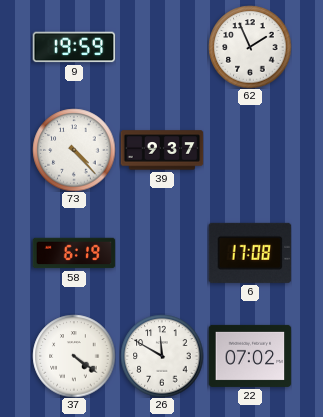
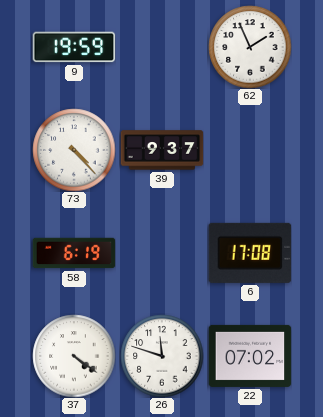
26: 11:50 -> 11:48 (162, 356)
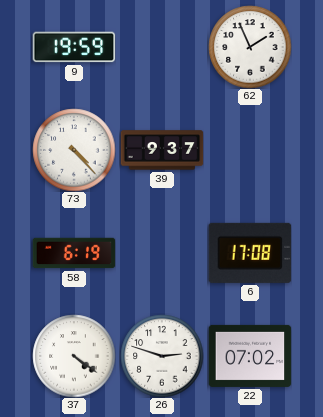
26: 11:48 -> 2:48 (162, 356)
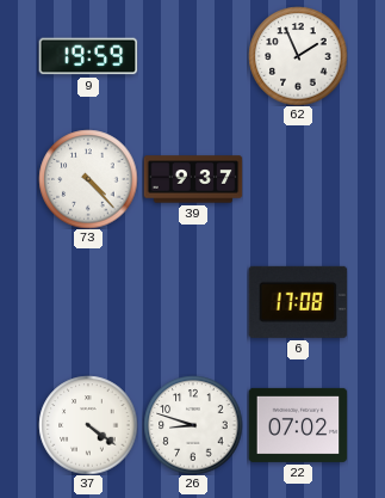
58: 6:19 -> none (74, 253)
26: 2:48 -> 8:48 (193, 425)
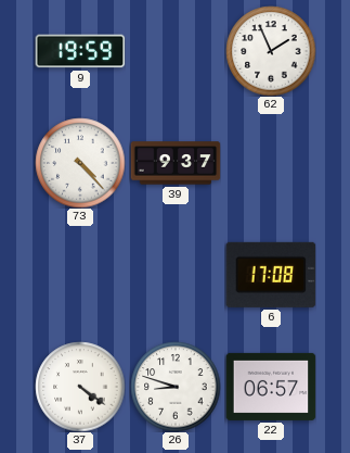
22: 07:02 -> 06:57 (271, 387)
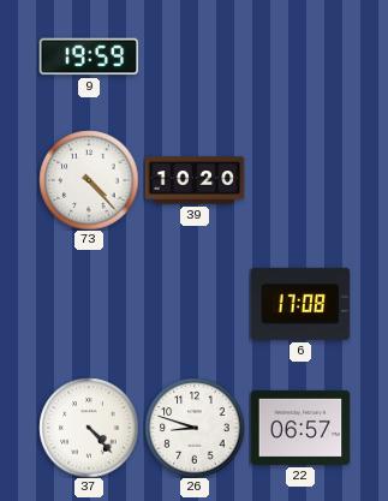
62: 1:56 -> none (271, 51)
39: 9:37 -> 10:20 (195, 180)
37: 4:21 -> 4:23 (89, 428)
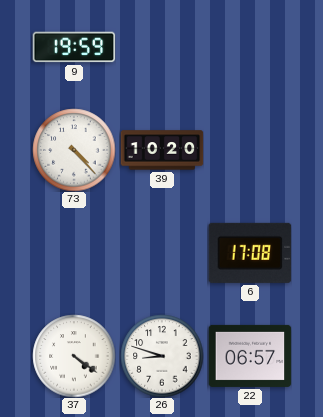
37: 4:23 -> 4:21 (74, 356)
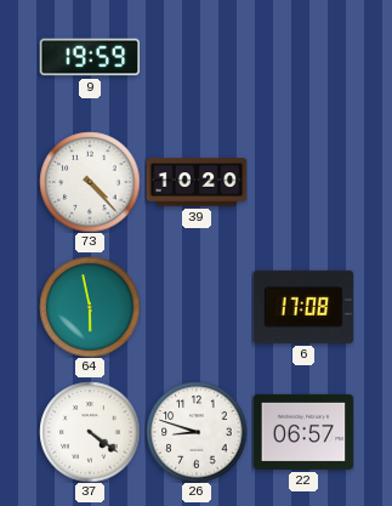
64: none -> 5:58 (90, 307)
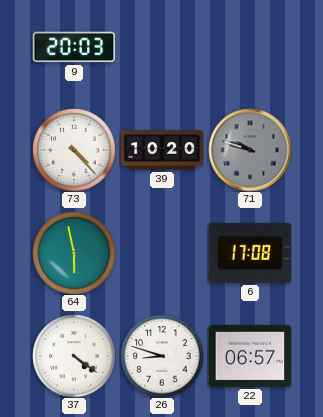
9: 19:59 -> 20:03 (74, 47)
71: none -> 9:48 (250, 150)
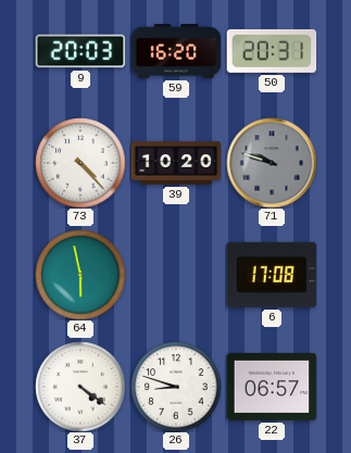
59: none -> 16:20 (176, 51)
50: none -> 20:31 (272, 51)
